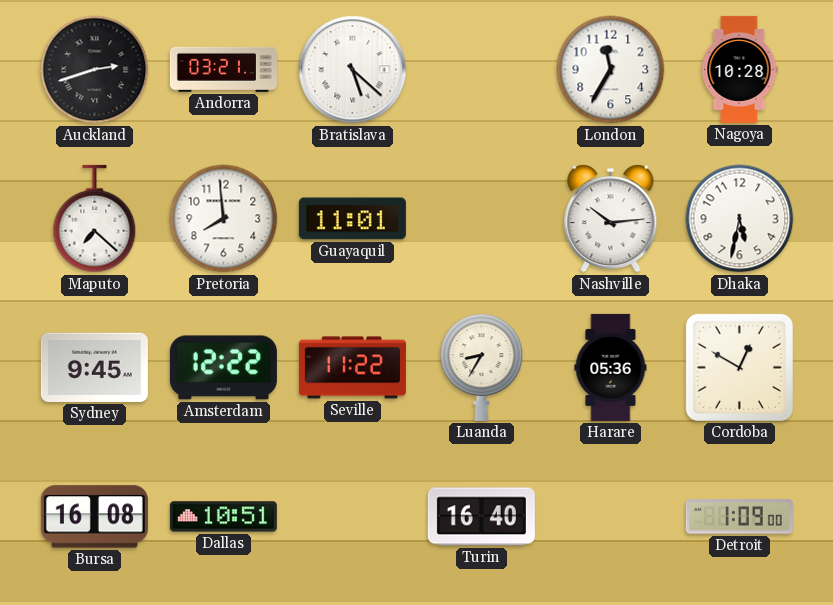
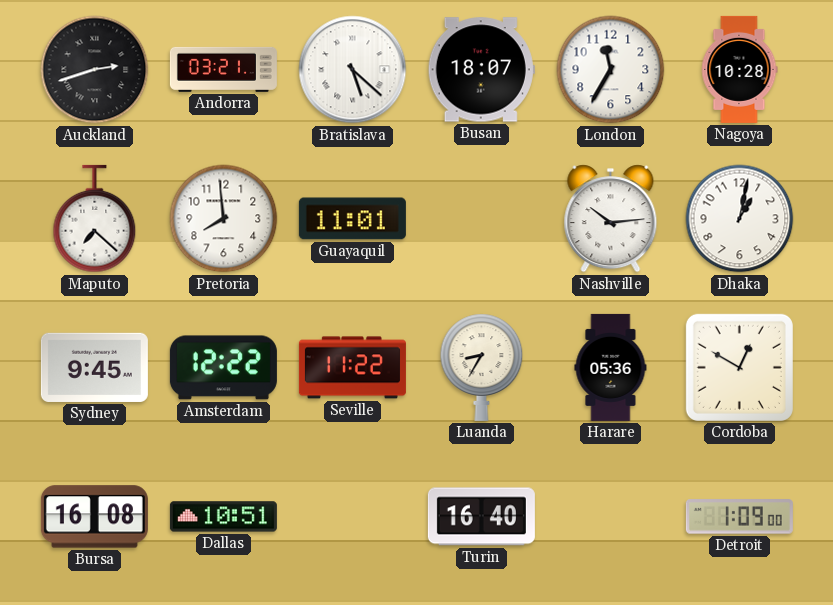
Busan: none -> 18:07 (481, 70)
Dhaka: 5:32 -> 1:02 (740, 219)
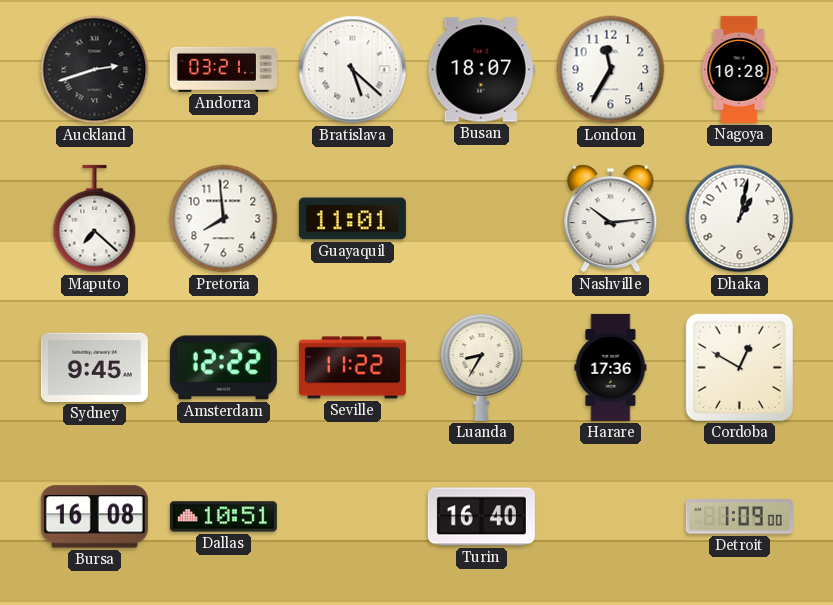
Harare: 05:36 -> 17:36 (611, 367)
